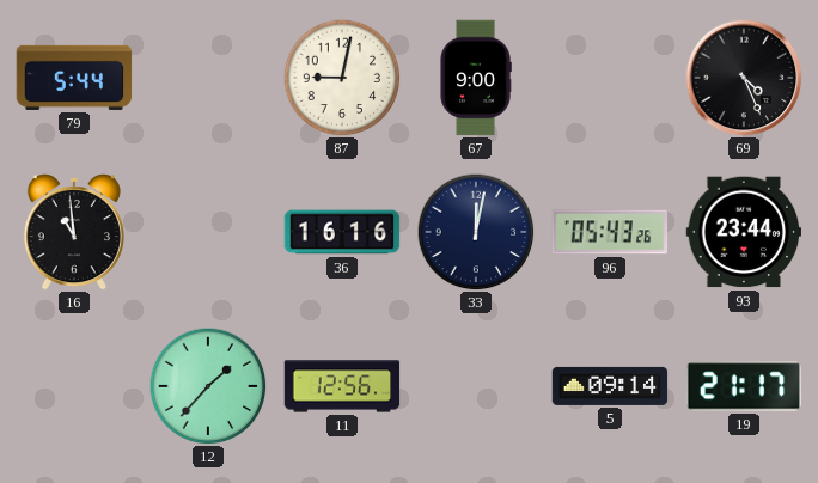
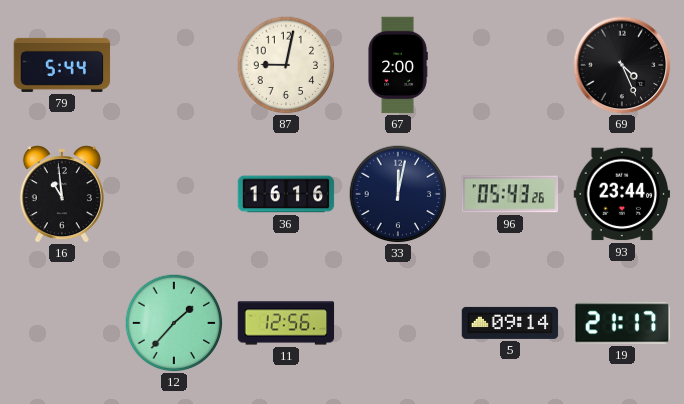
67: 9:00 -> 2:00 (398, 65)
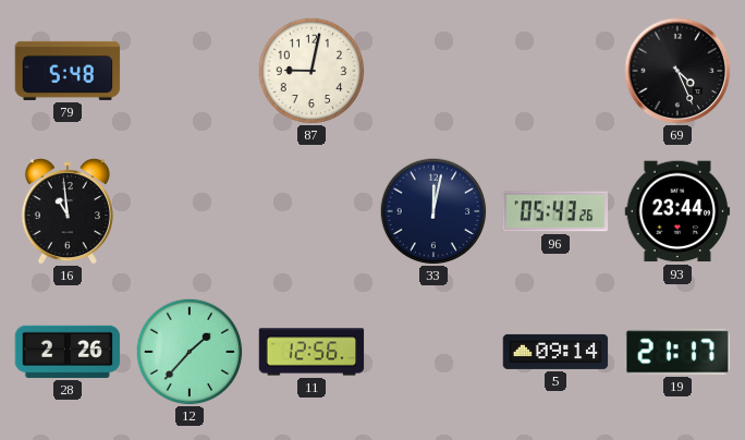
79: 5:44 -> 5:48 (68, 71)
67: 2:00 -> none (398, 65)
36: 16:16 -> none (286, 194)
28: none -> 2:26 (68, 352)
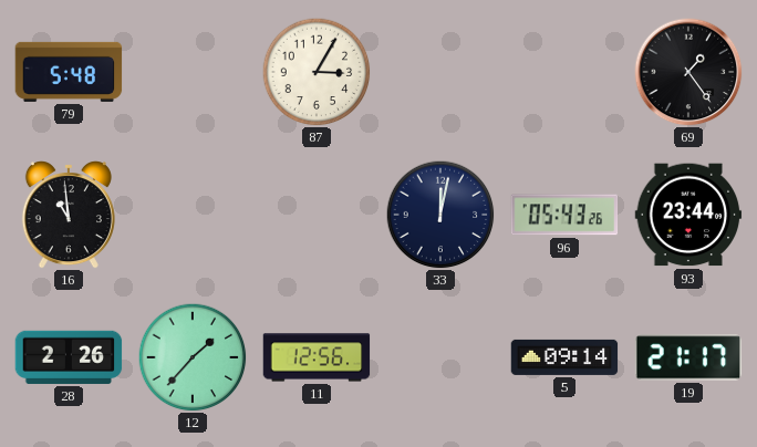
87: 9:02 -> 3:05 (317, 72)
69: 4:26 -> 1:24 (688, 72)
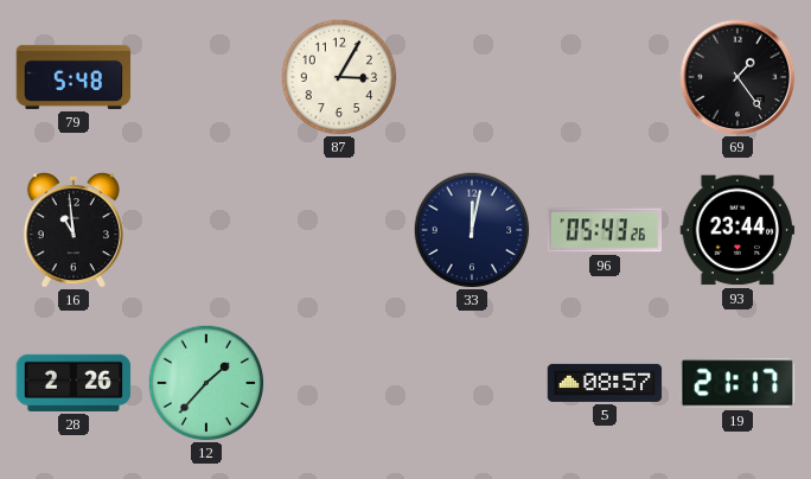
11: 12:56 -> none (317, 357)
5: 09:14 -> 08:57 (605, 383)
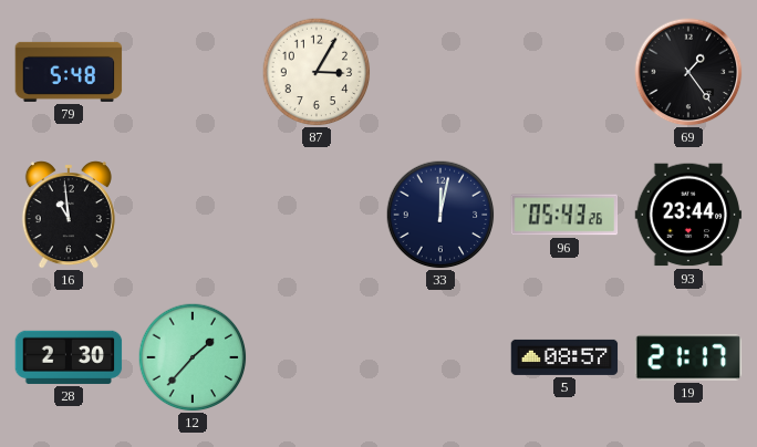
28: 2:26 -> 2:30 (69, 357)
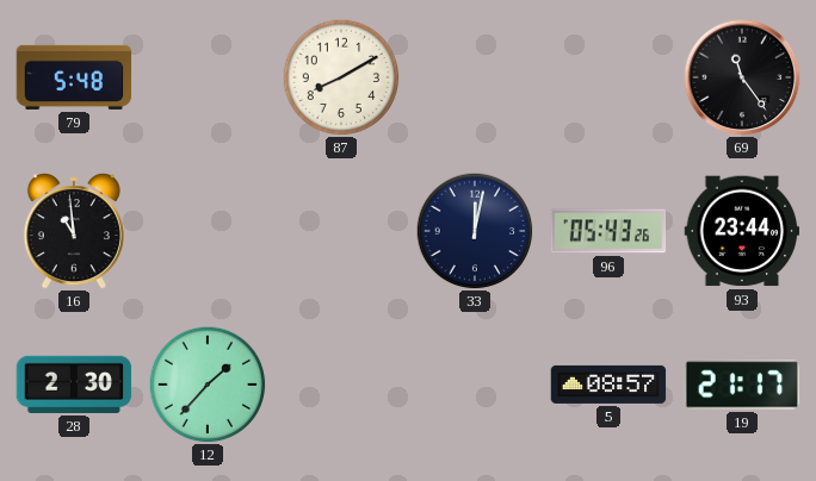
87: 3:05 -> 8:10 (341, 77)
69: 1:24 -> 11:24 (742, 77)
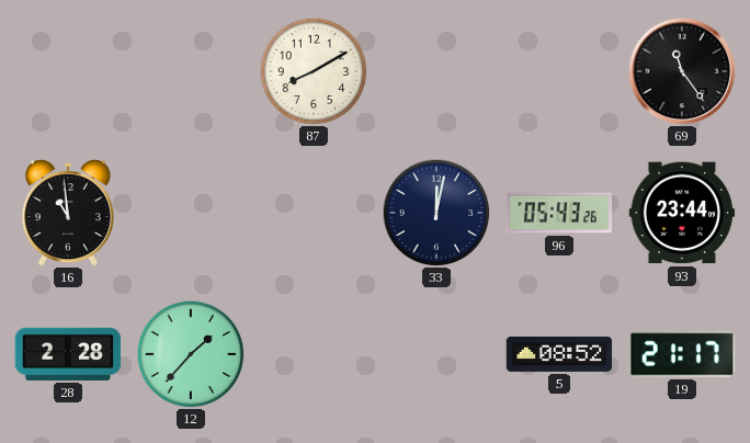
79: 5:48 -> none (74, 77)
28: 2:30 -> 2:28 (68, 354)
5: 08:57 -> 08:52 (559, 354)
